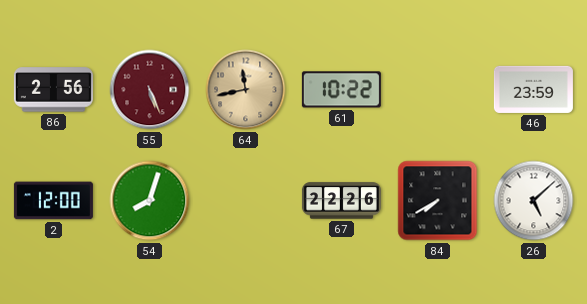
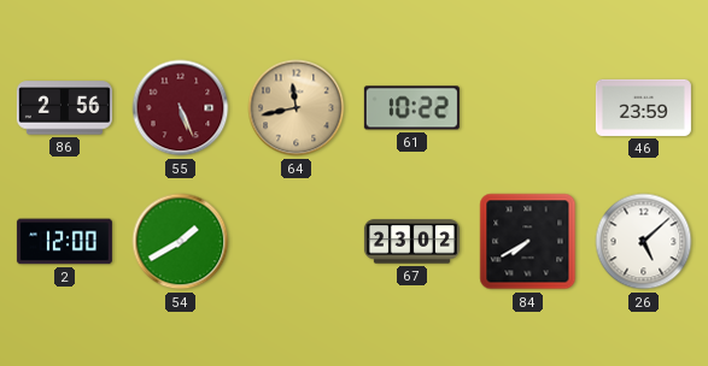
54: 8:03 -> 1:40 (181, 242)
67: 22:26 -> 23:02 (411, 242)
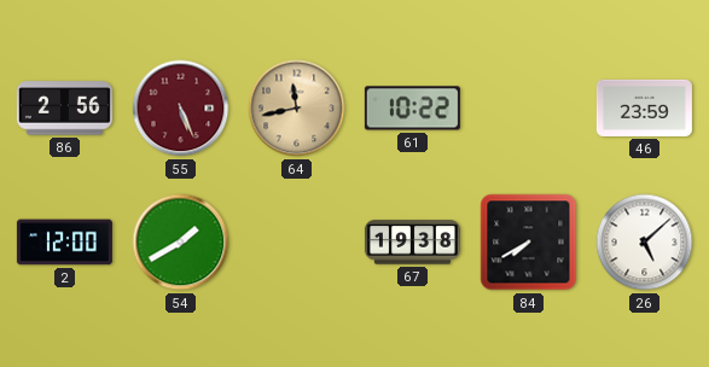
67: 23:02 -> 19:38 (412, 243)
